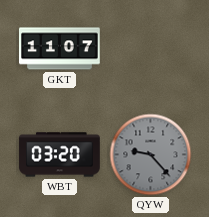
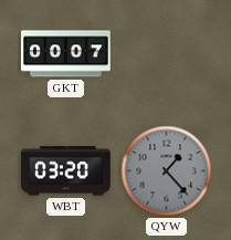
GKT: 11:07 -> 00:07 (66, 54)
QYW: 9:23 -> 1:23 (167, 171)
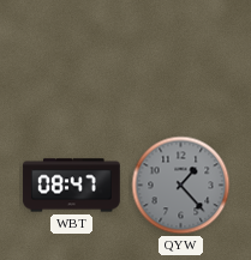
GKT: 00:07 -> none (66, 54)
WBT: 03:20 -> 08:47 (72, 186)
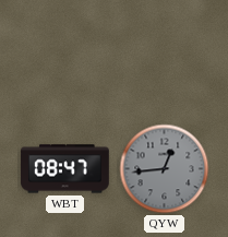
QYW: 1:23 -> 12:44 (165, 169)
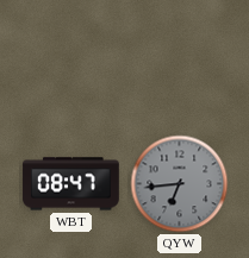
QYW: 12:44 -> 6:44 (180, 184)
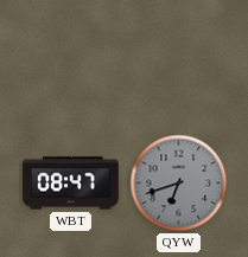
QYW: 6:44 -> 6:42 (179, 184)
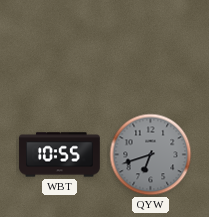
WBT: 08:47 -> 10:55 (60, 155)
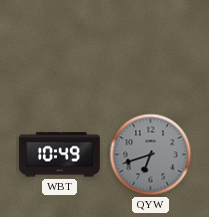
WBT: 10:55 -> 10:49 (60, 155)
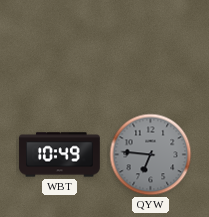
QYW: 6:42 -> 6:46 (151, 155)
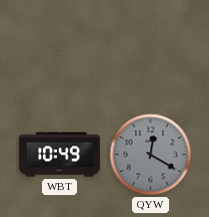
QYW: 6:46 -> 12:20 (151, 155)
